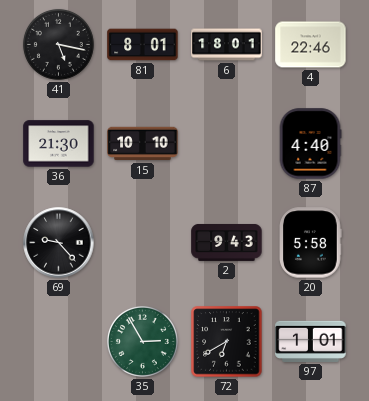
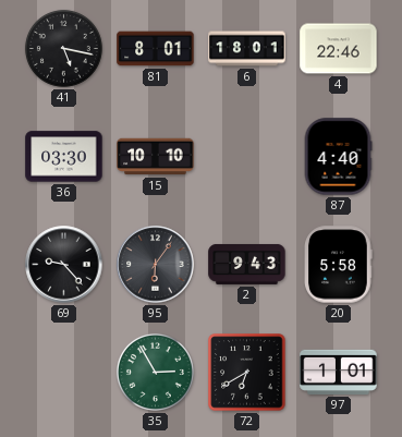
36: 21:30 -> 03:30 (64, 157)
95: none -> 6:06 (156, 265)
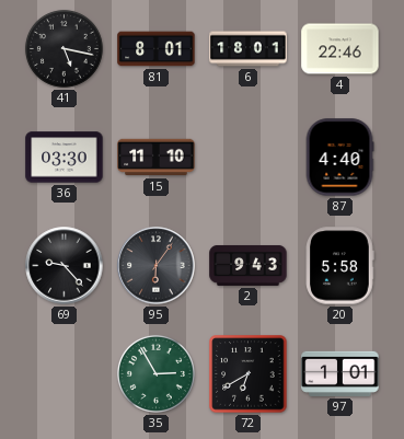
15: 10:10 -> 11:10 (157, 158)
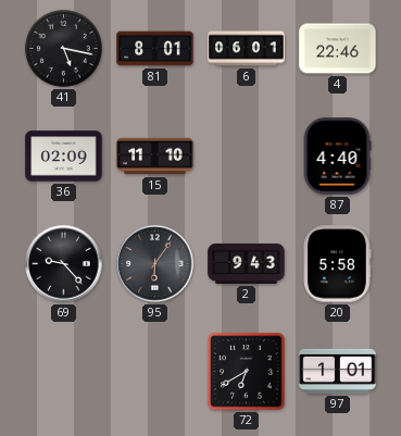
6: 18:01 -> 06:01 (247, 49)
36: 03:30 -> 02:09 (64, 157)
35: 2:55 -> none (155, 373)
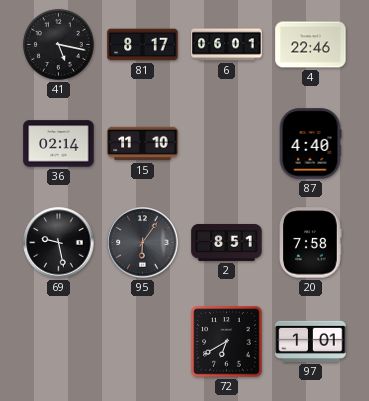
81: 8:01 -> 8:17 (143, 45)
36: 02:09 -> 02:14 (59, 144)
69: 9:23 -> 9:28 (59, 243)
2: 9:43 -> 8:51 (227, 242)
20: 5:58 -> 7:58 (311, 243)
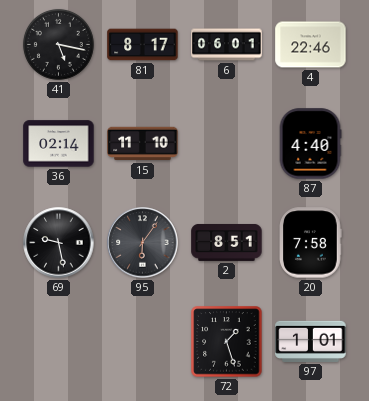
72: 6:40 -> 1:27 (227, 342)
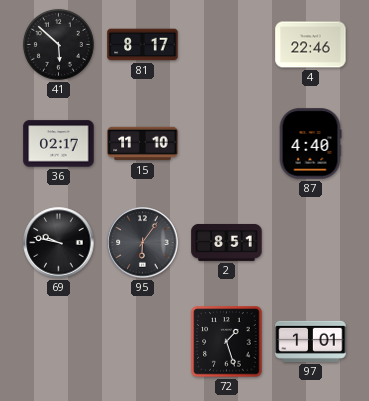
41: 5:17 -> 5:52 (58, 44)
6: 06:01 -> none (227, 45)
36: 02:14 -> 02:17 (59, 144)
69: 9:28 -> 9:47 (59, 243)
20: 7:58 -> none (311, 243)
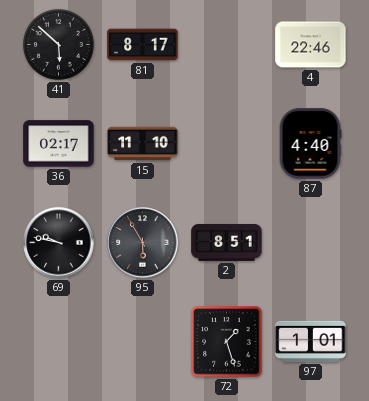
95: 6:06 -> 5:55 (143, 243)
